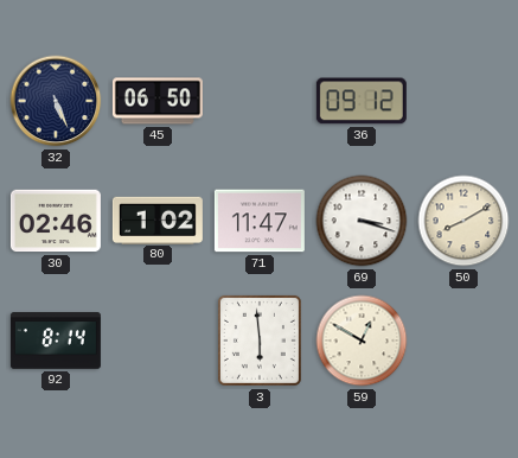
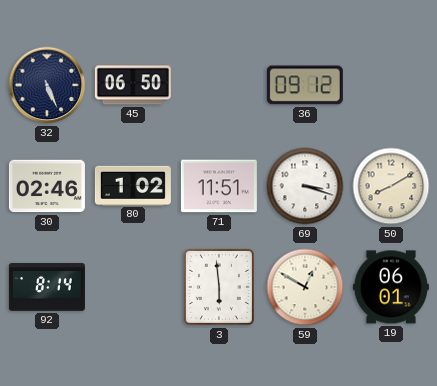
71: 11:47 -> 11:51 (219, 186)
19: none -> 06:01 (391, 287)
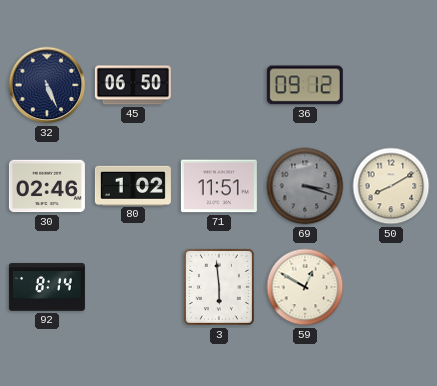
69 dial: white -> grey (305, 186)
19: 06:01 -> none (391, 287)
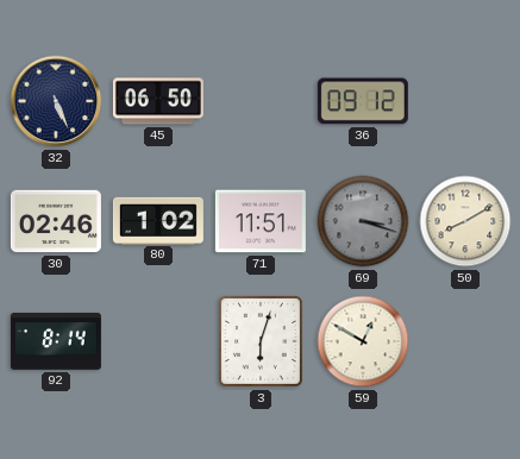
3: 5:59 -> 6:03 (261, 341)
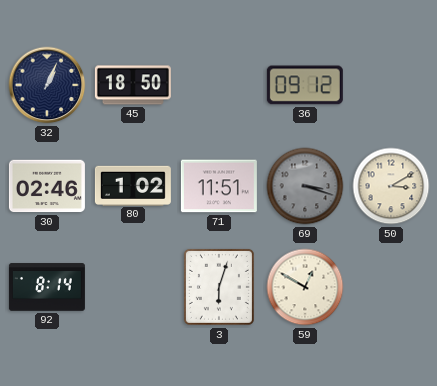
32: 5:26 -> 1:04 (47, 85)
45: 06:50 -> 18:50 (133, 85)
50: 8:10 -> 3:10 (391, 186)
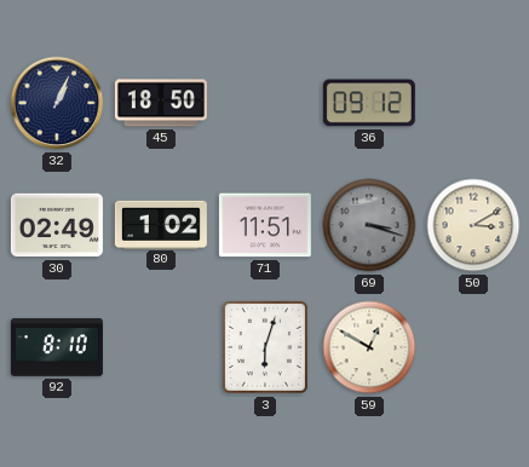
30: 02:46 -> 02:49 (57, 225)
92: 8:14 -> 8:10 (57, 347)
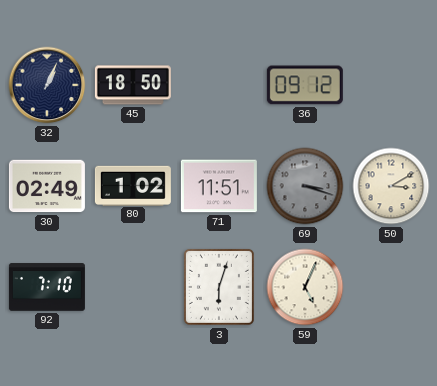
92: 8:10 -> 7:10 (47, 287)
59: 12:50 -> 5:04 (305, 287)
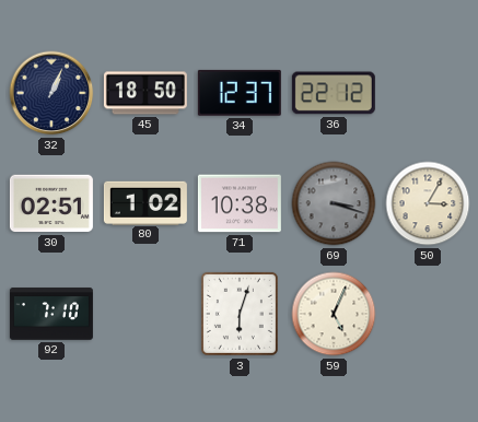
34: none -> 12:37 (240, 93)
36: 09:12 -> 22:12 (334, 93)
30: 02:49 -> 02:51 (51, 203)
71: 11:51 -> 10:38 (240, 203)
50: 3:10 -> 3:05 (428, 203)
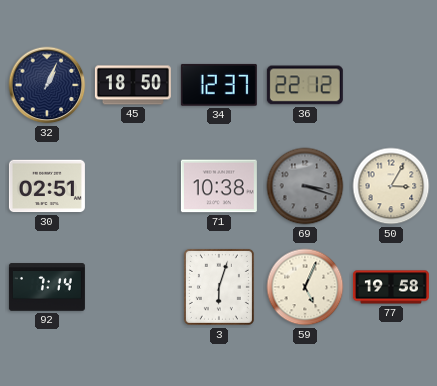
80: 1:02 -> none (145, 202)
92: 7:10 -> 7:14 (47, 287)
77: none -> 19:58 (391, 287)
